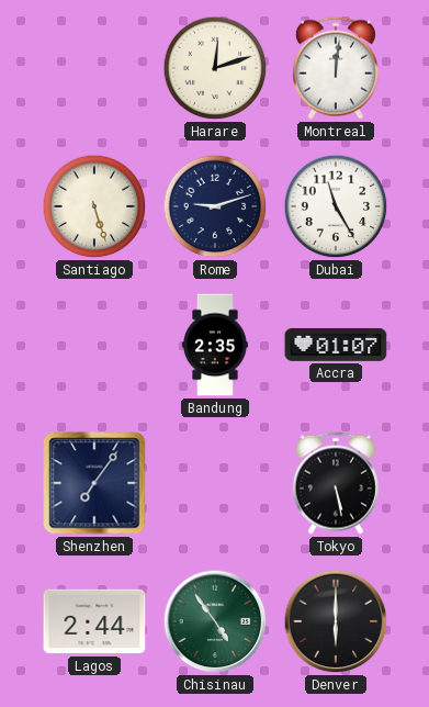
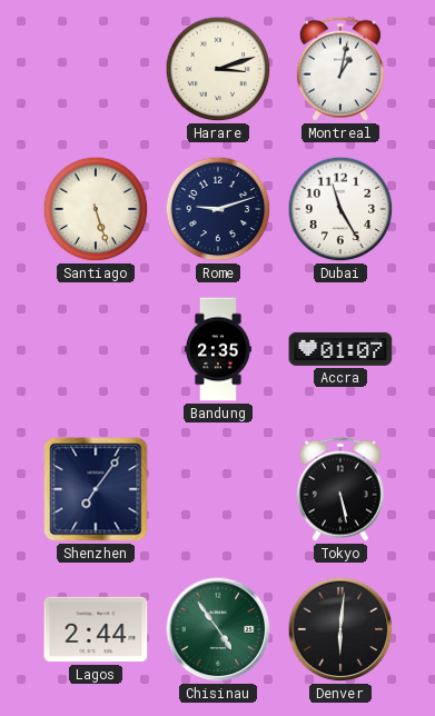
Harare: 12:12 -> 3:12 (218, 69)
Montreal: 12:01 -> 1:02 (340, 69)
Denver: 6:00 -> 6:01 (340, 629)
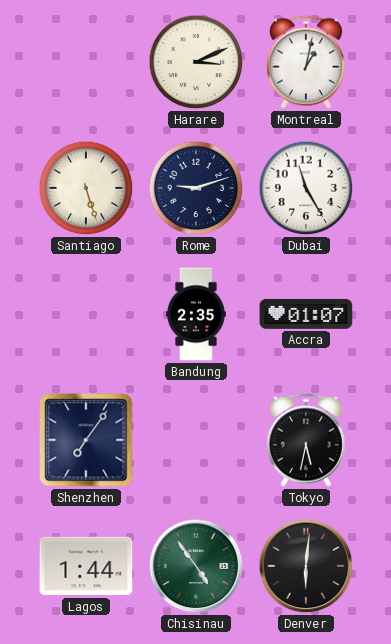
Harare: 3:12 -> 3:11 (196, 62)
Tokyo: 5:28 -> 5:32 (306, 440)
Lagos: 2:44 -> 1:44 (86, 566)
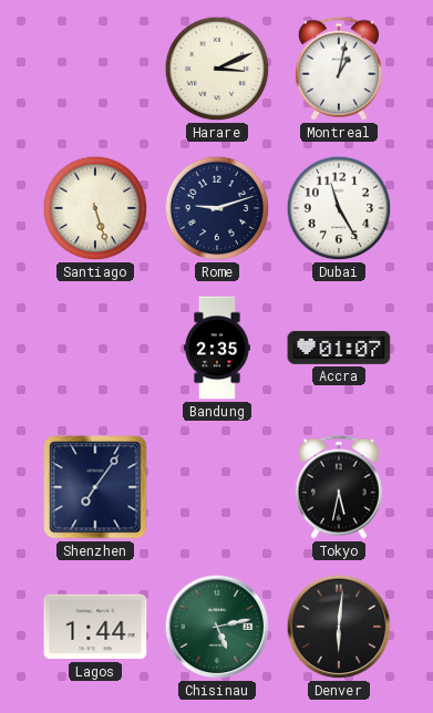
Chisinau: 4:54 -> 5:13 (217, 627)
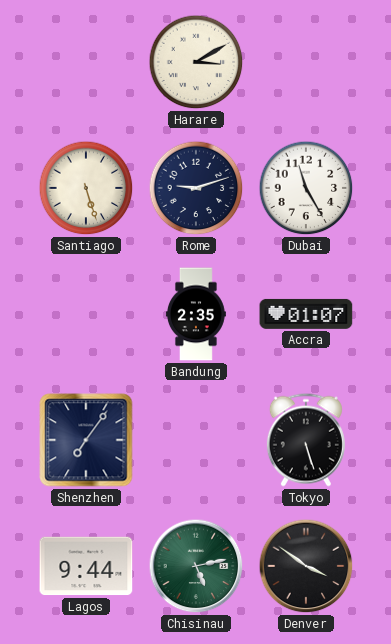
Harare: 3:11 -> 3:10 (196, 62)
Montreal: 1:02 -> none (339, 69)
Tokyo: 5:32 -> 5:27 (306, 440)
Lagos: 1:44 -> 9:44 (86, 566)
Denver: 6:01 -> 3:51 (306, 566)
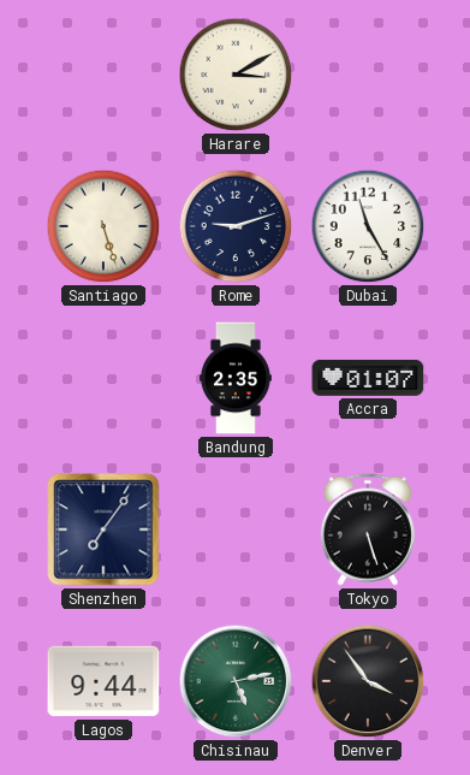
Denver: 3:51 -> 3:54 (368, 681)
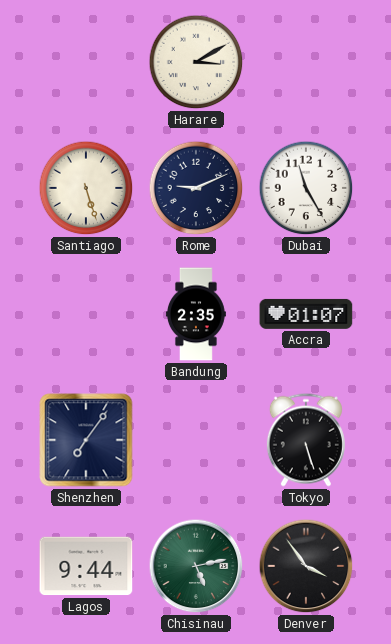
Rome: 9:12 -> 9:11 (196, 188)
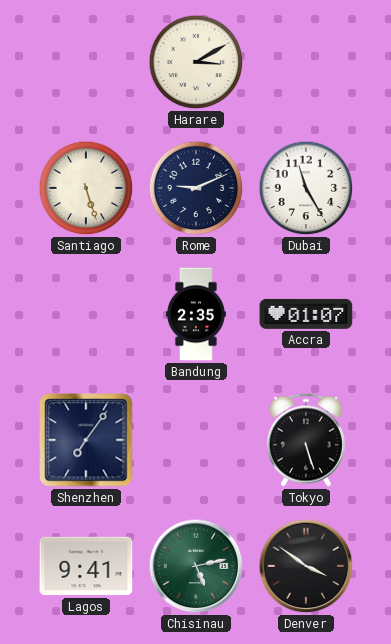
Lagos: 9:44 -> 9:41 (86, 566)
Denver: 3:54 -> 3:51 (306, 566)
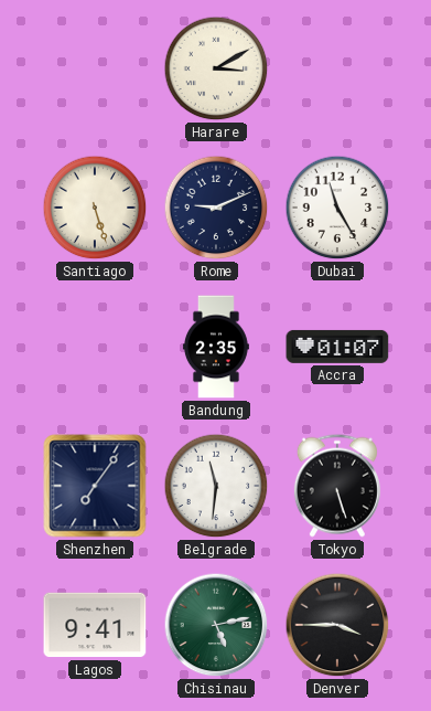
Belgrade: none -> 11:31 (216, 486)
Denver: 3:51 -> 3:45 (337, 625)
